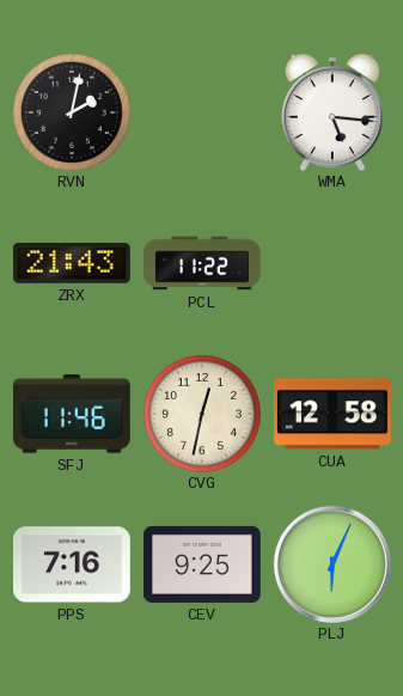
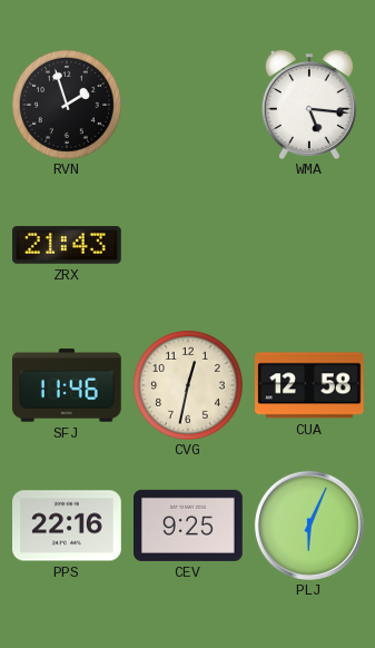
RVN: 2:02 -> 1:57 (67, 105)
PCL: 11:22 -> none (202, 263)
PPS: 7:16 -> 22:16 (68, 526)
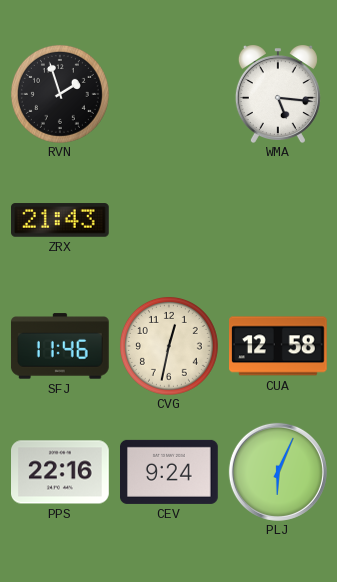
CEV: 9:25 -> 9:24 (170, 472)
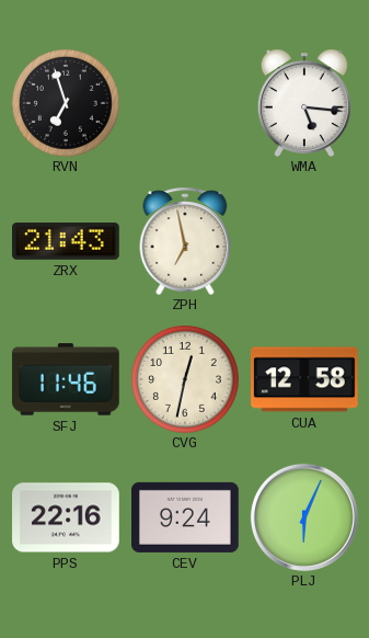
RVN: 1:57 -> 6:57 (66, 103)
ZPH: none -> 6:58 (185, 241)
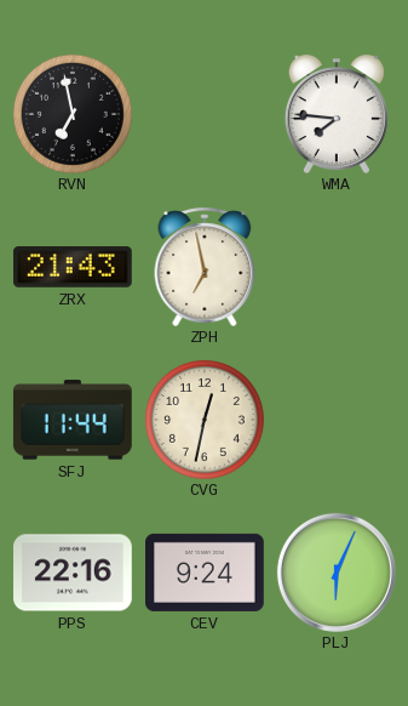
RVN: 6:57 -> 6:58 (73, 114)
WMA: 5:16 -> 7:46 (337, 114)
SFJ: 11:46 -> 11:44 (73, 420)
CUA: 12:58 -> none (305, 379)
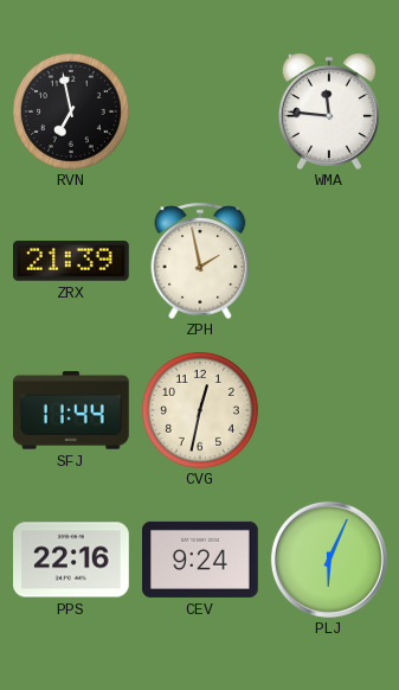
WMA: 7:46 -> 11:46 (329, 111)
ZRX: 21:43 -> 21:39 (72, 261)
ZPH: 6:58 -> 1:58 (200, 261)
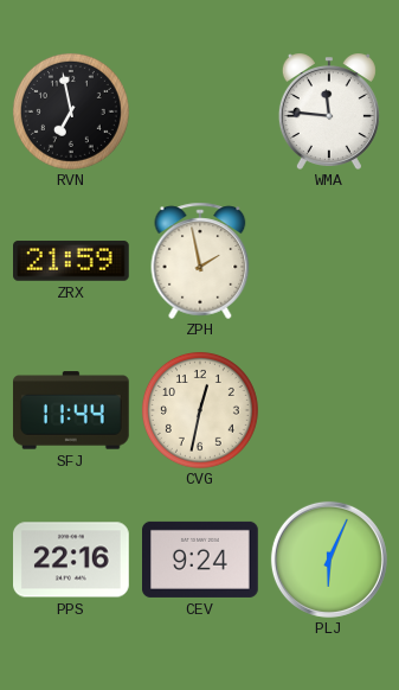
ZRX: 21:39 -> 21:59 (72, 261)
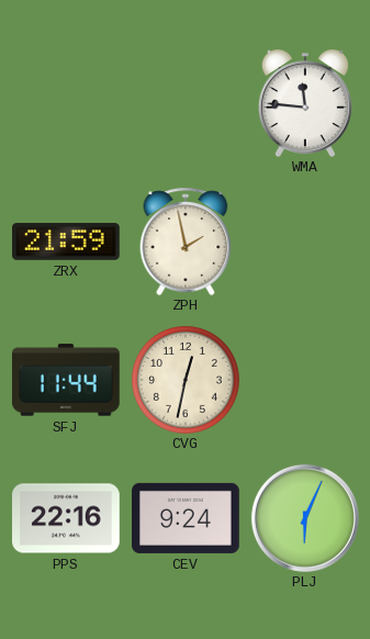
RVN: 6:58 -> none (71, 111)
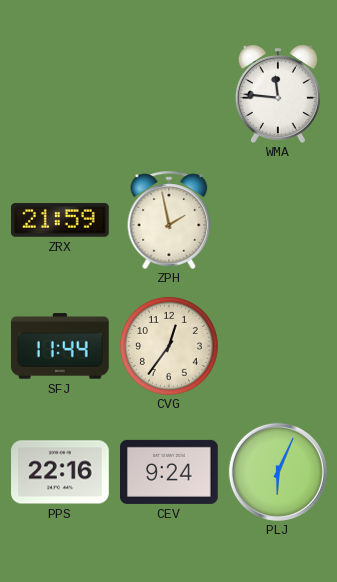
CVG: 12:32 -> 12:36 (169, 346)
